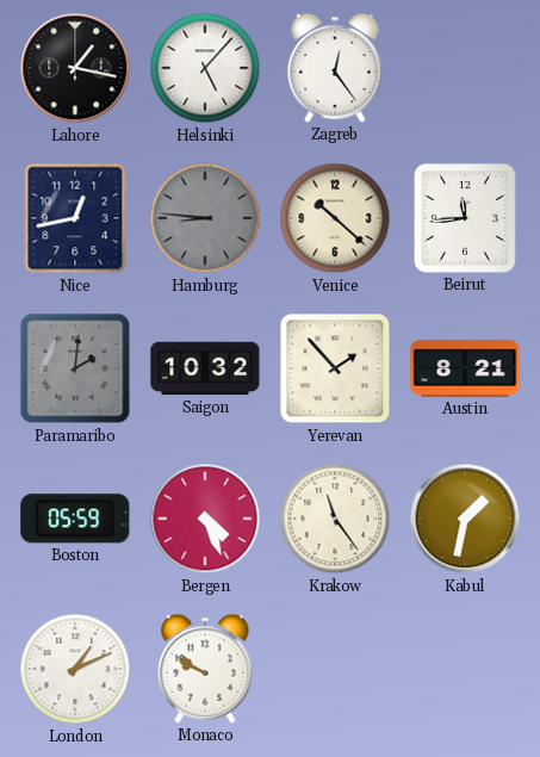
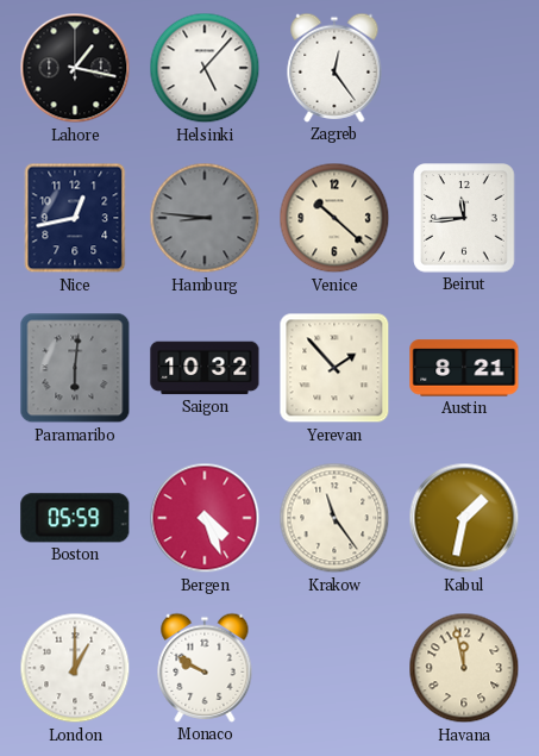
Paramaribo: 2:01 -> 6:01 (75, 368)
London: 1:11 -> 1:00 (75, 668)
Havana: none -> 11:58 (464, 668)
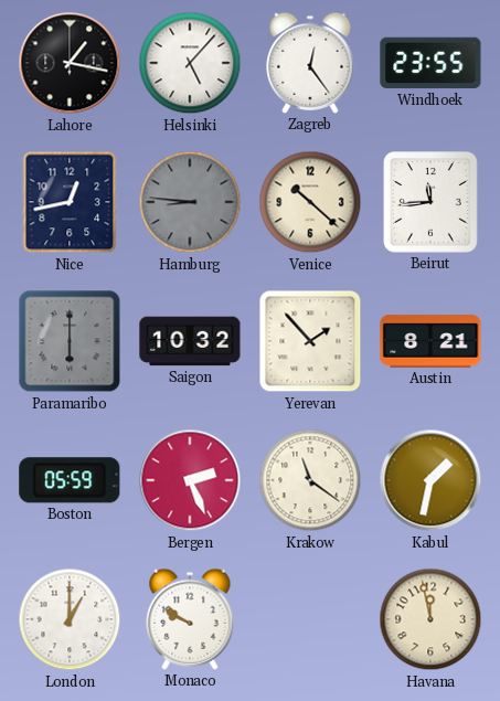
Windhoek: none -> 23:55 (430, 63)
Paramaribo: 6:01 -> 6:00 (70, 341)
Bergen: 4:26 -> 2:26 (190, 480)
Krakow: 11:24 -> 11:21 (310, 480)
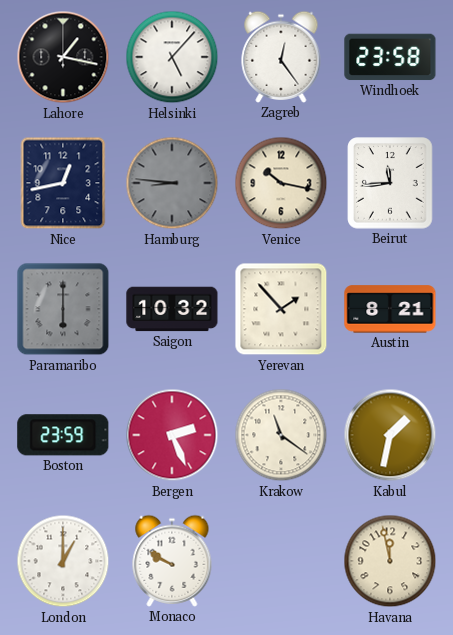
Windhoek: 23:55 -> 23:58 (390, 57)
Venice: 10:22 -> 10:17 (281, 183)
Boston: 05:59 -> 23:59 (63, 435)
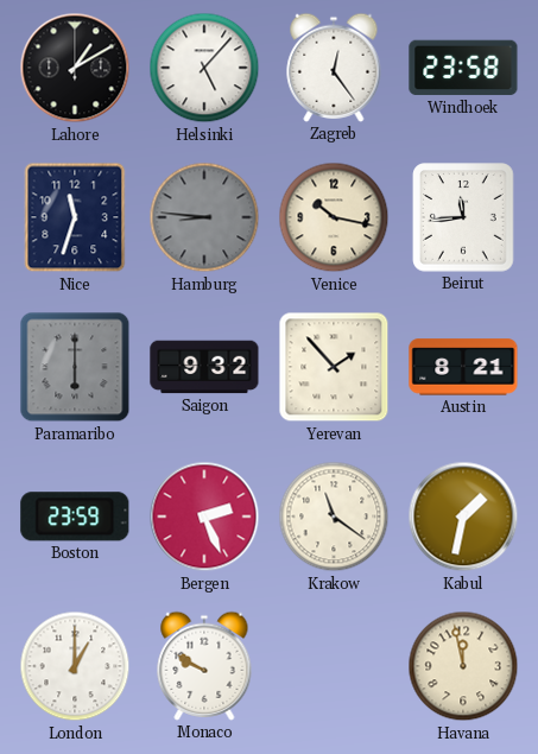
Lahore: 1:17 -> 1:10 (75, 68)
Nice: 12:43 -> 11:33 (75, 217)
Saigon: 10:32 -> 9:32 (204, 367)
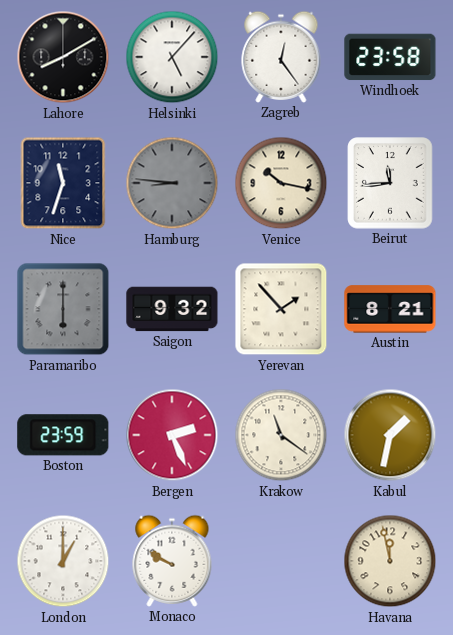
Lahore: 1:10 -> 8:10 (63, 57)
